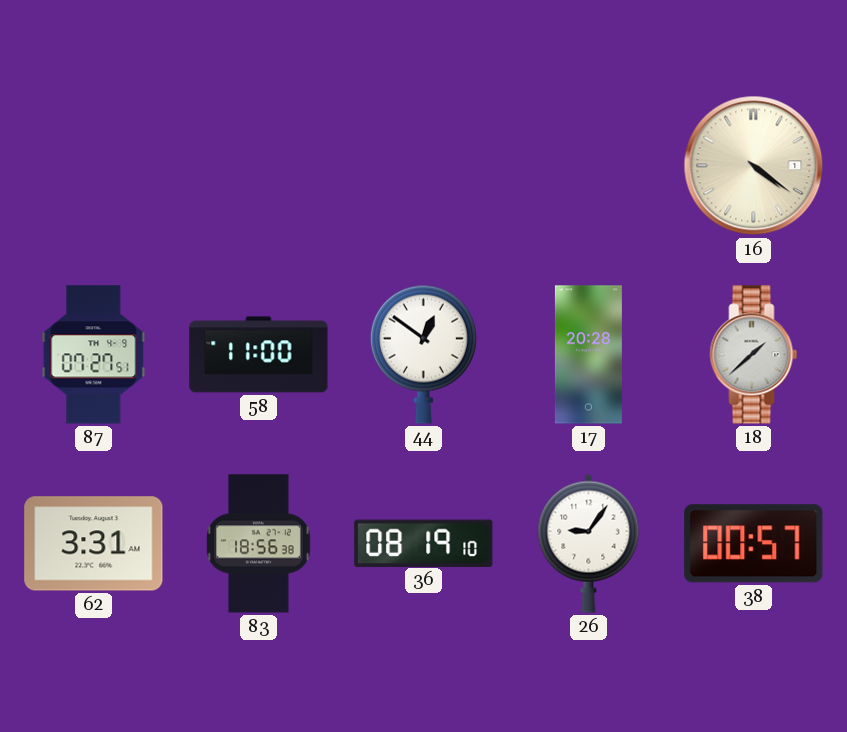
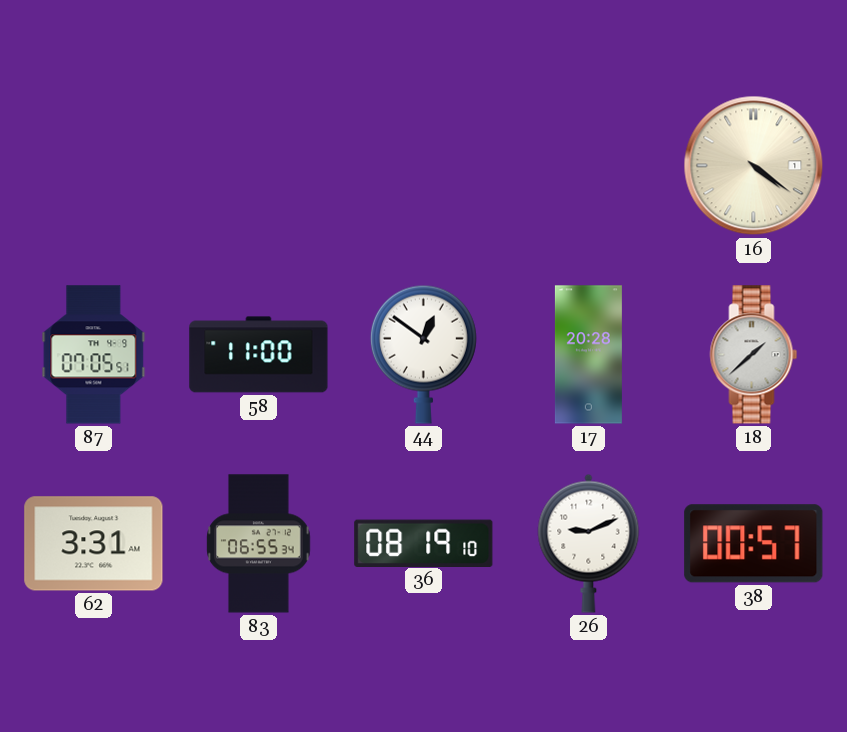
87: 07:27 -> 07:05 (94, 355)
83: 18:56 -> 06:55 (259, 544)
26: 9:06 -> 9:11 (589, 543)
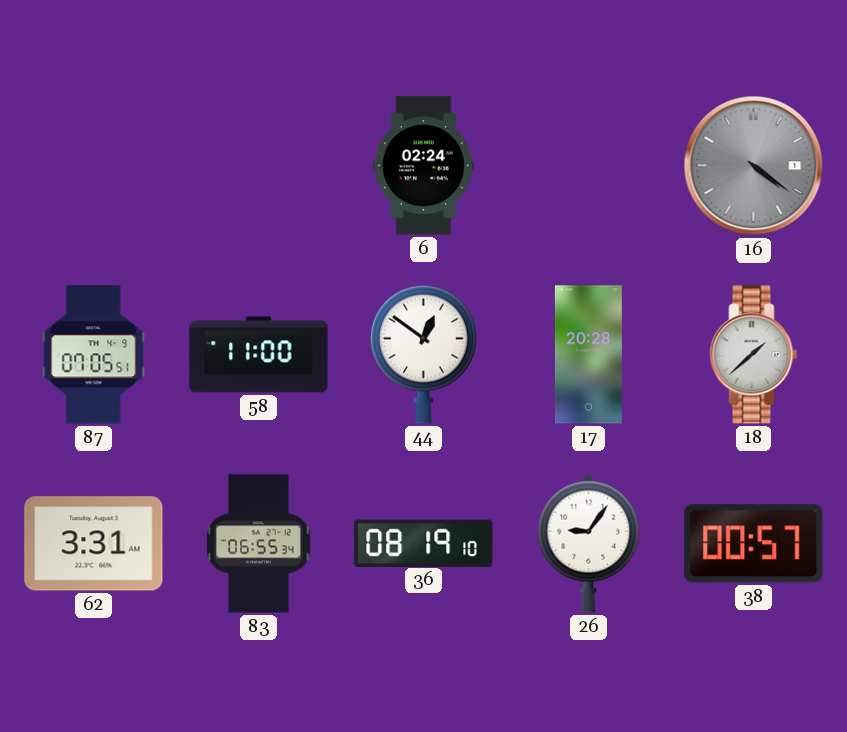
6: none -> 02:24 (423, 166)
16 dial: cream -> grey (754, 166)
26: 9:11 -> 9:06 (589, 543)
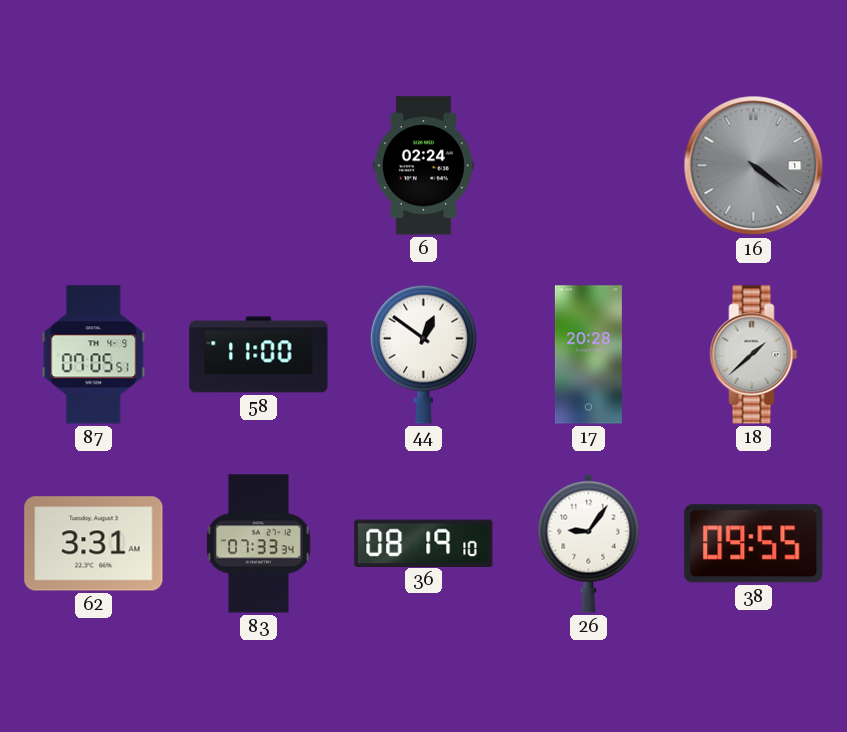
83: 06:55 -> 07:33 (259, 544)
38: 00:57 -> 09:55 (754, 544)
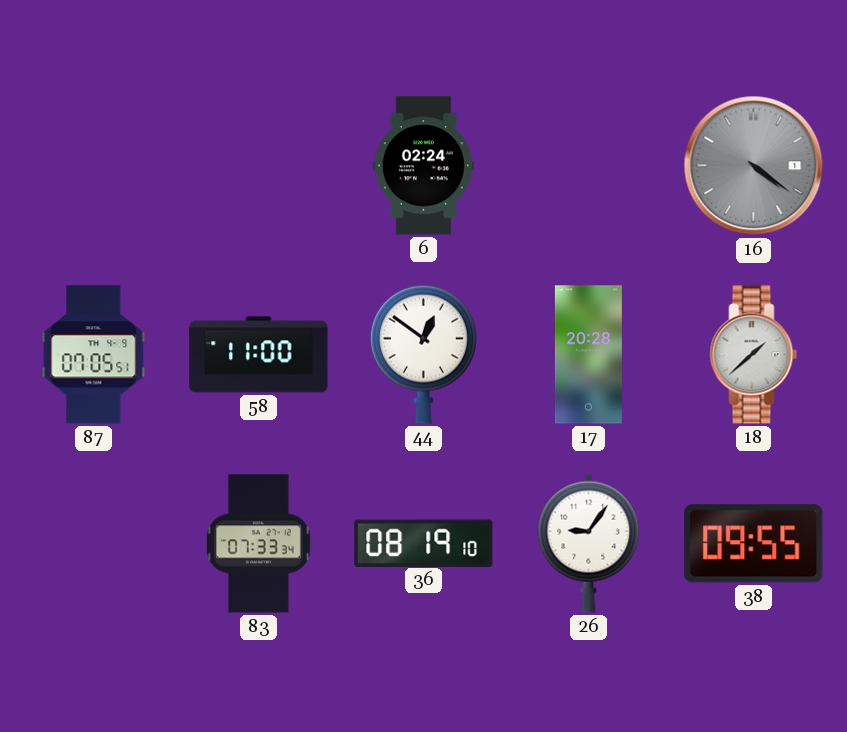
62: 3:31 -> none (94, 544)
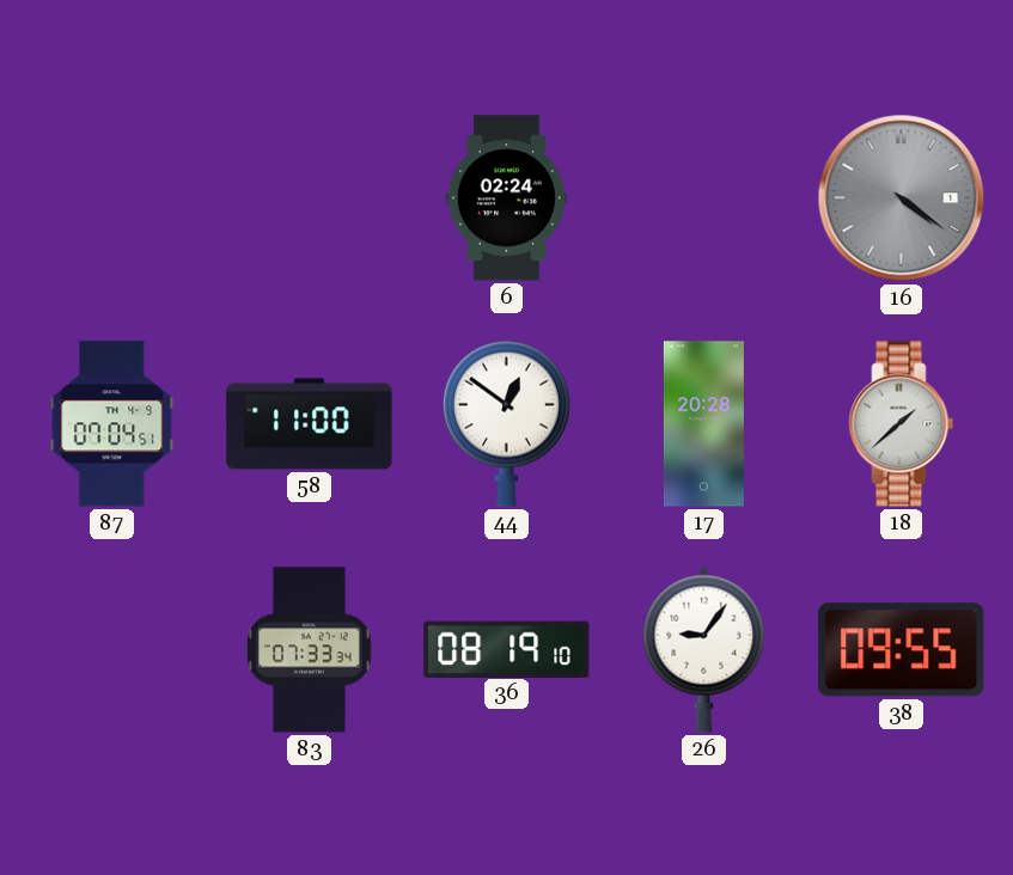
87: 07:05 -> 07:04 (112, 424)
